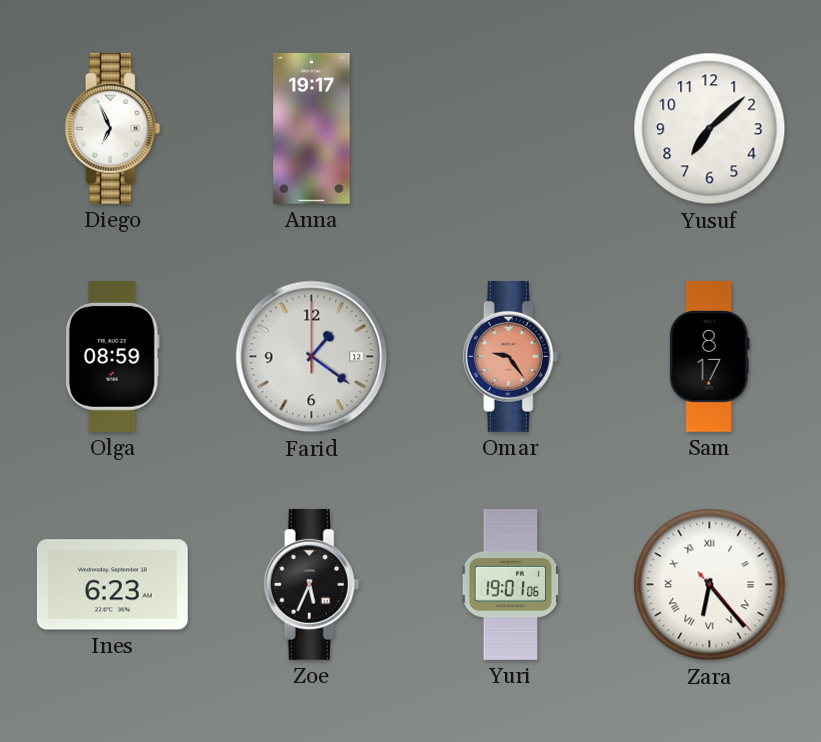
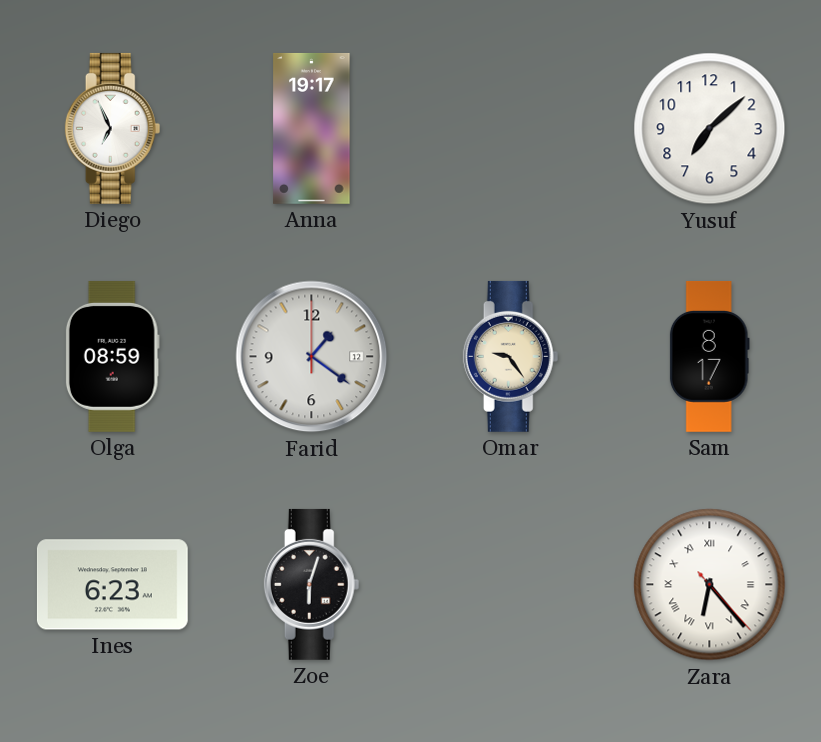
Omar dial: salmon -> cream (511, 356)
Zoe: 5:34 -> 6:03 (312, 584)
Yuri: 19:01 -> none (511, 584)
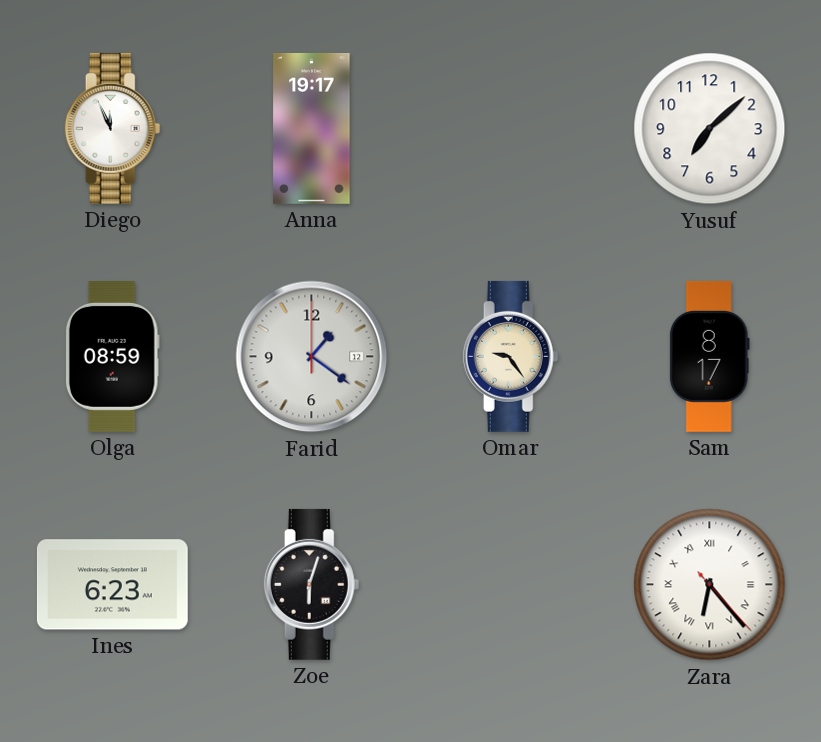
Diego: 6:56 -> 11:56 (113, 128)
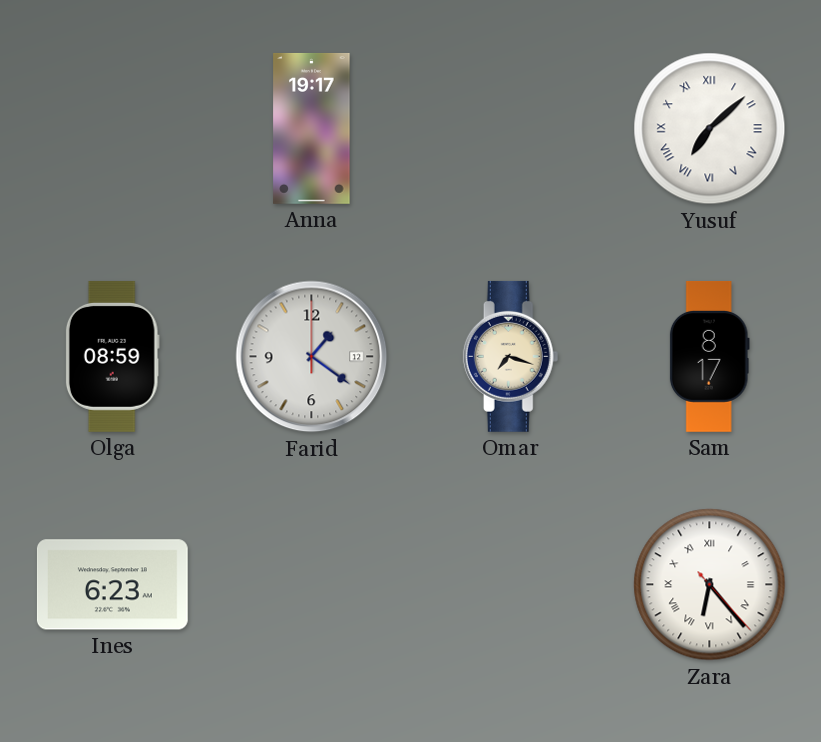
Diego: 11:56 -> none (113, 128)
Yusuf numerals: Arabic -> Roman (710, 129)
Omar: 9:24 -> 7:18 (511, 356)
Zoe: 6:03 -> none (312, 584)
